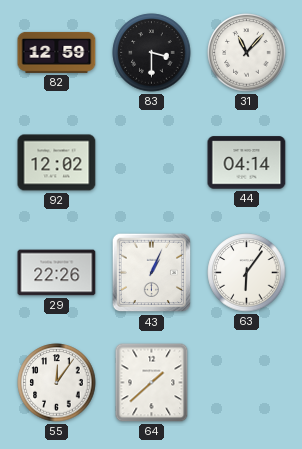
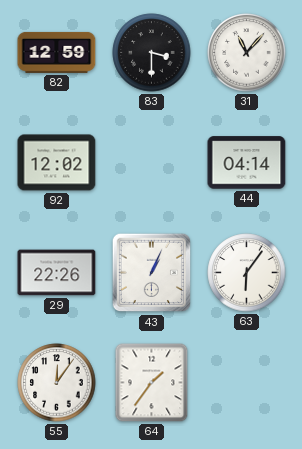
64: 1:38 -> 1:36 (152, 383)
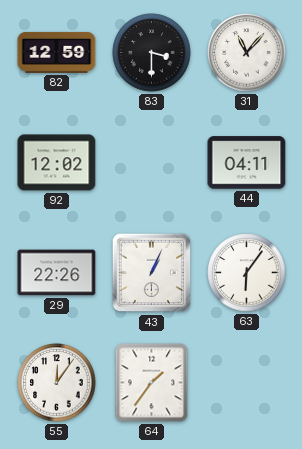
44: 04:14 -> 04:11 (247, 163)
